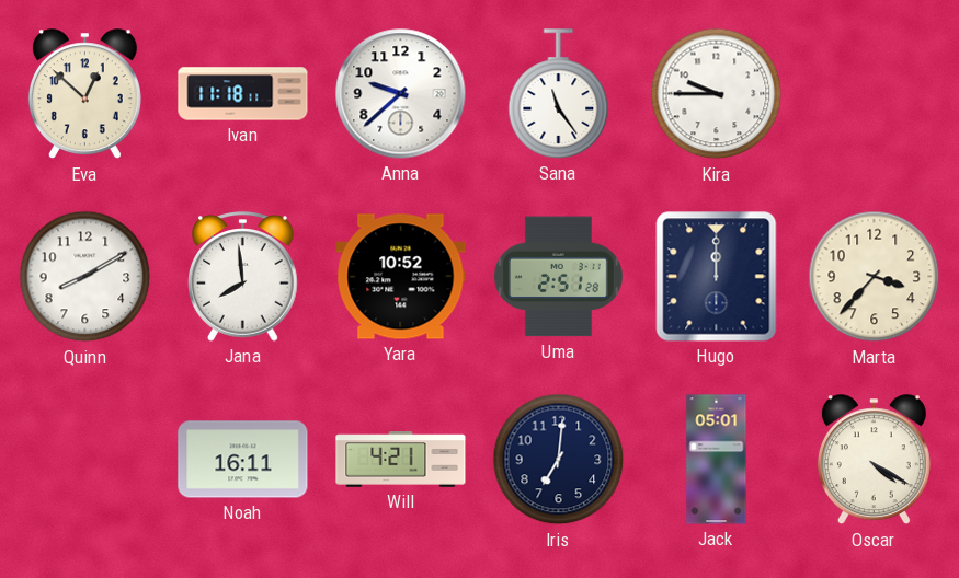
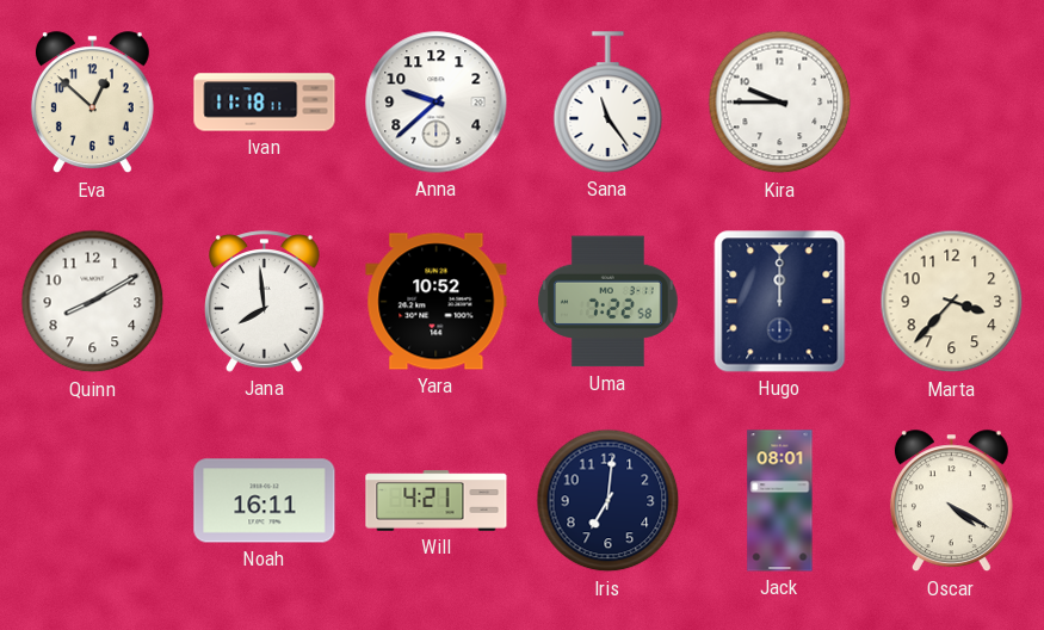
Uma: 2:51 -> 7:22 (607, 302)
Jack: 05:01 -> 08:01 (780, 501)
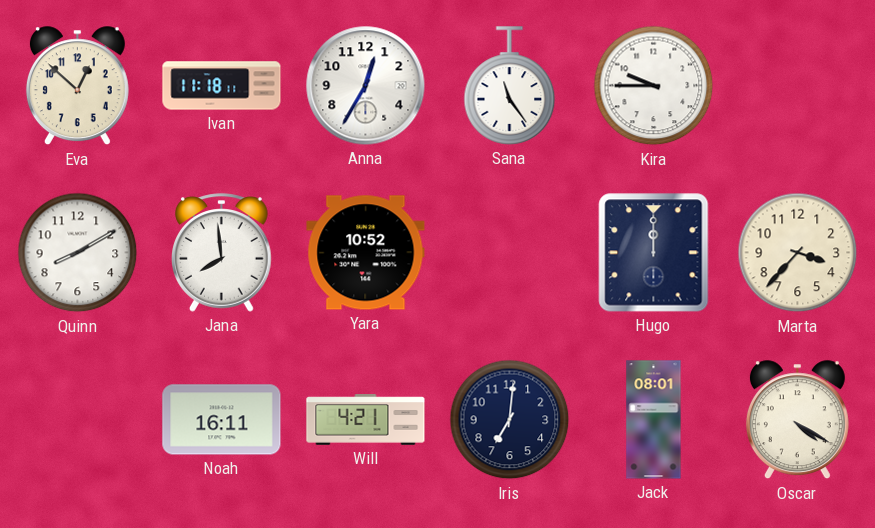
Anna: 9:38 -> 12:35 (366, 86)
Uma: 7:22 -> none (607, 302)
